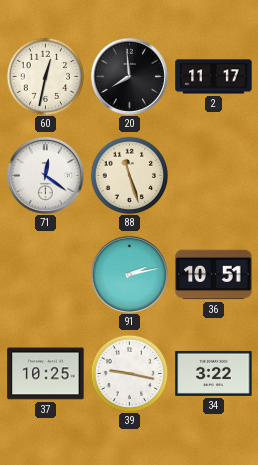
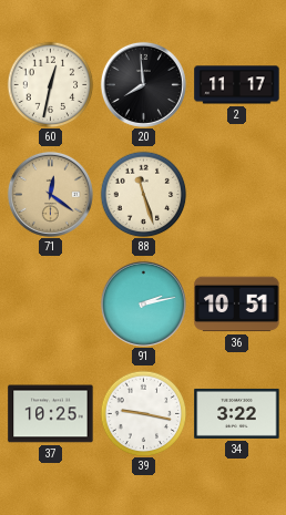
71 dial: white -> champagne (50, 194)
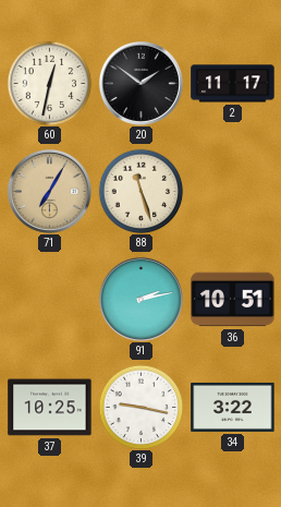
20: 7:59 -> 1:51 (140, 83)
71: 12:21 -> 7:05 (49, 191)
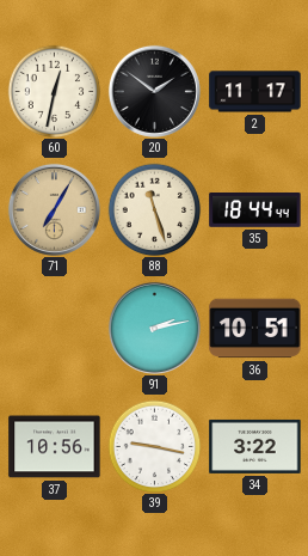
35: none -> 18:44 (255, 210)
37: 10:25 -> 10:56 (55, 447)
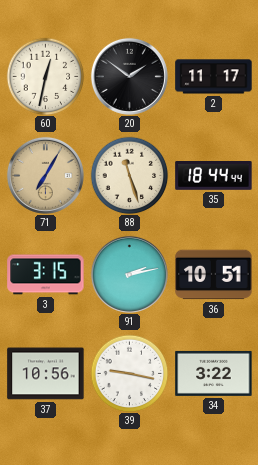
3: none -> 3:15 (46, 275)
